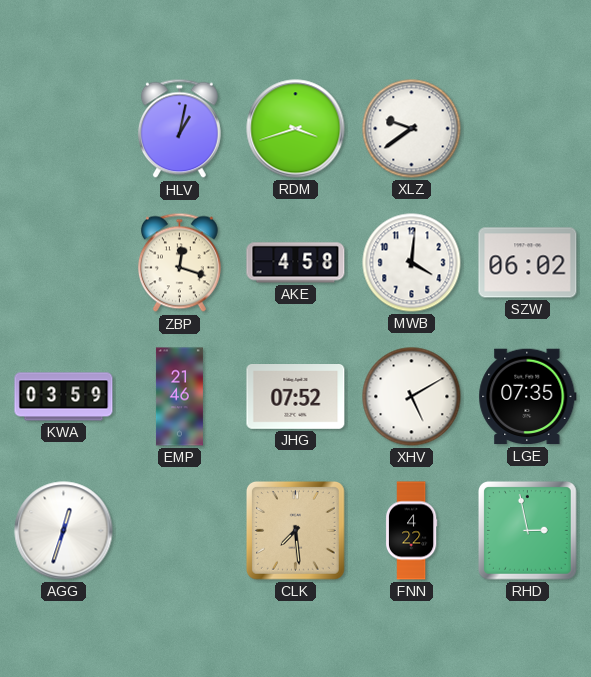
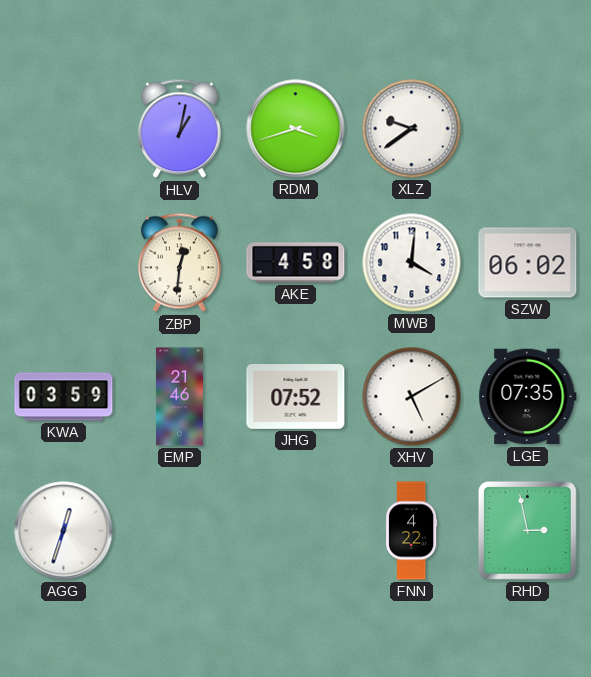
ZBP: 12:18 -> 12:31 (179, 263)
CLK: 7:29 -> none (296, 531)
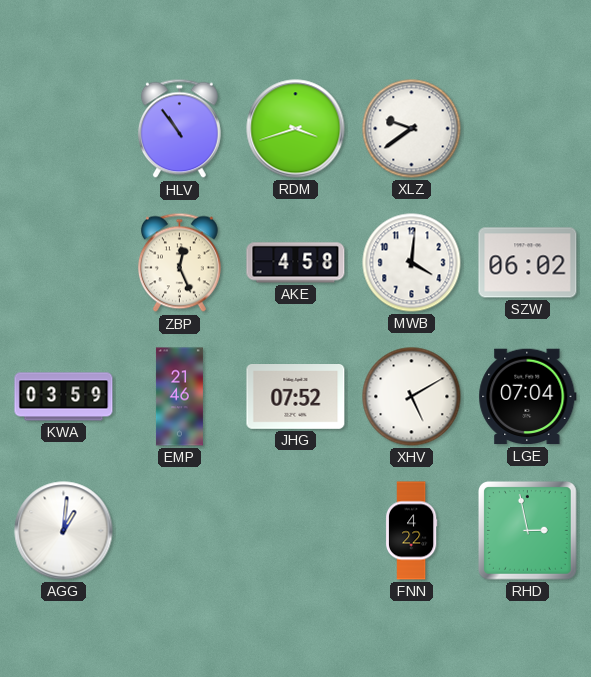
HLV: 1:02 -> 10:54 (179, 129)
ZBP: 12:31 -> 12:26 (179, 263)
LGE: 07:35 -> 07:04 (528, 397)
AGG: 12:33 -> 1:01 (64, 531)
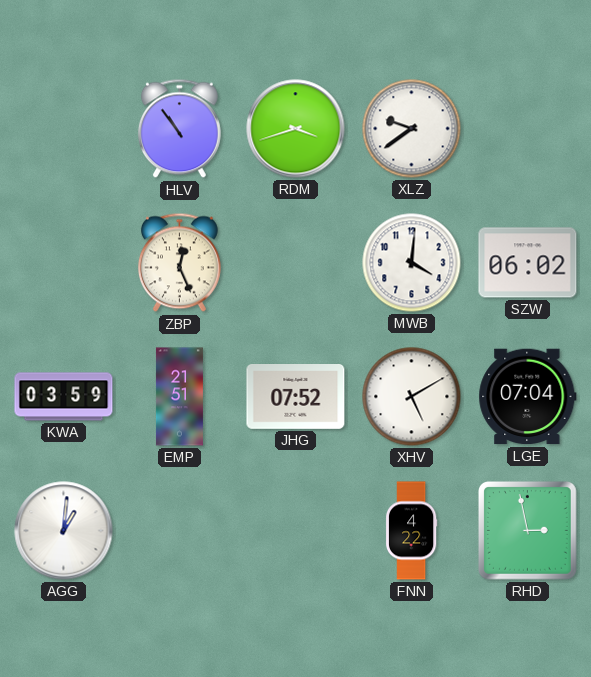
AKE: 4:58 -> none (296, 263)
EMP: 21:46 -> 21:51 (179, 397)
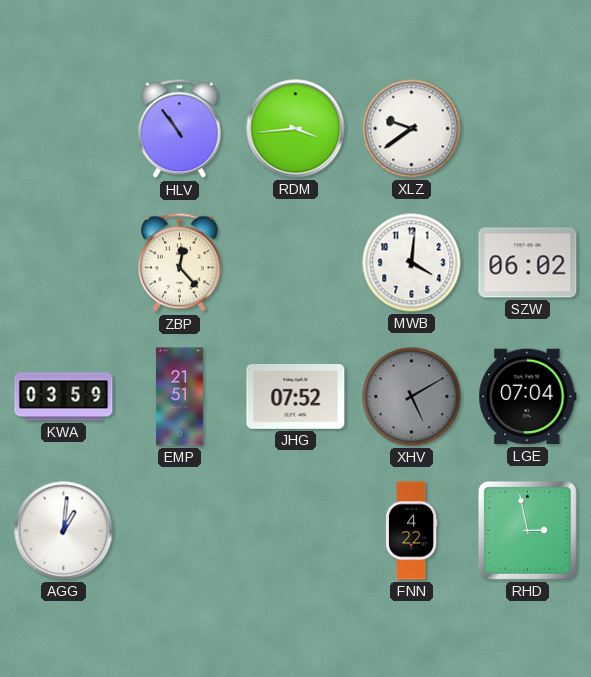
RDM: 3:42 -> 3:44 (296, 129)
ZBP: 12:26 -> 12:23 (179, 263)
XHV dial: white -> grey (412, 397)
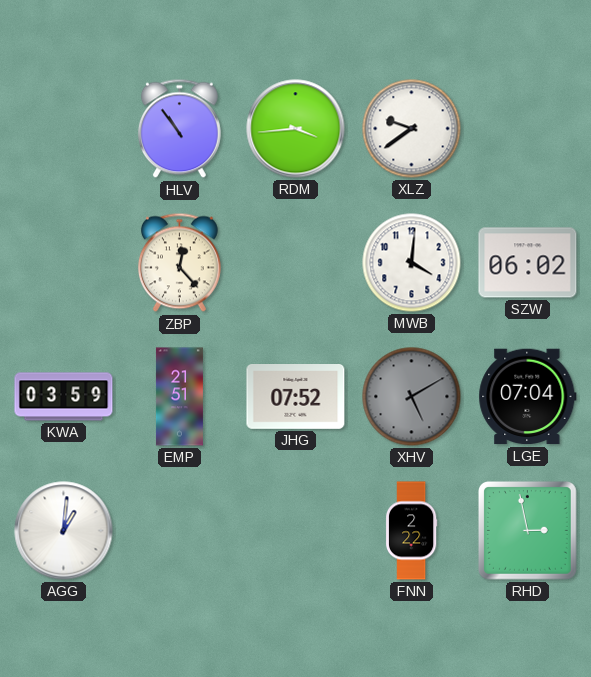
FNN: 4:22 -> 2:22 (411, 531)
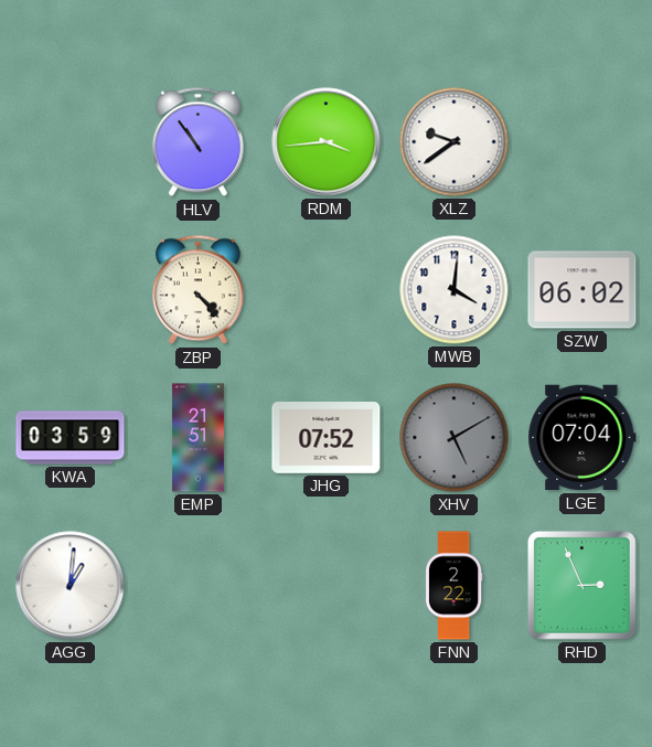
ZBP: 12:23 -> 4:23 (197, 290)
RHD: 2:58 -> 2:56 (582, 586)
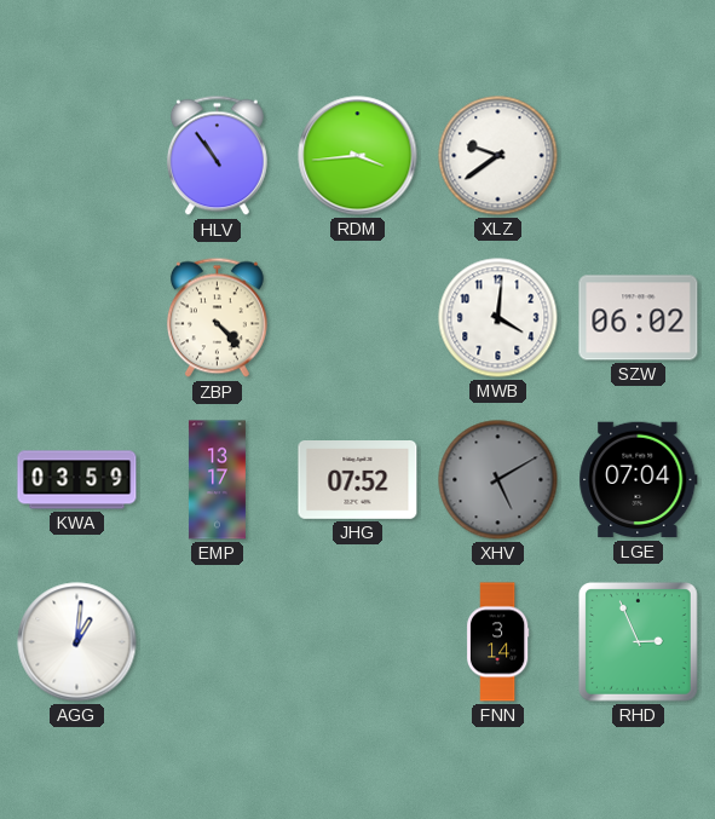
EMP: 21:51 -> 13:17 (217, 480)
FNN: 2:22 -> 3:14 (497, 642)
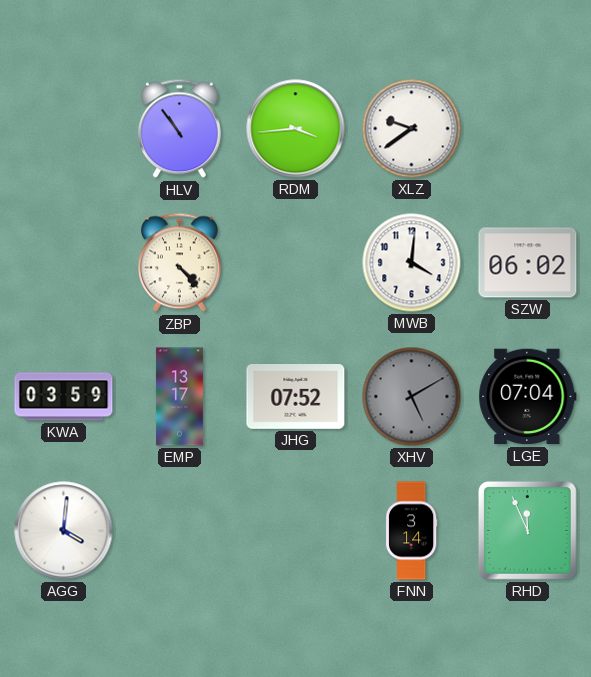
AGG: 1:01 -> 4:01 (64, 531)
RHD: 2:56 -> 11:56 (528, 531)
